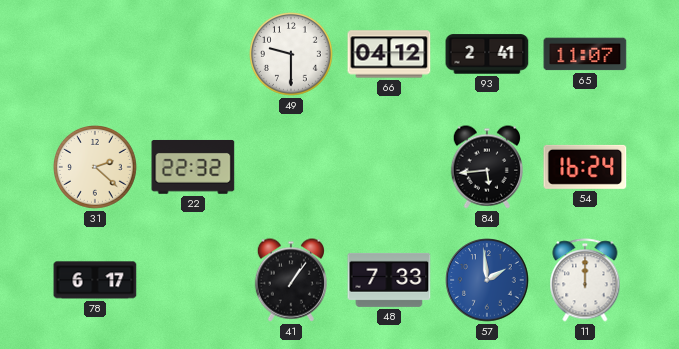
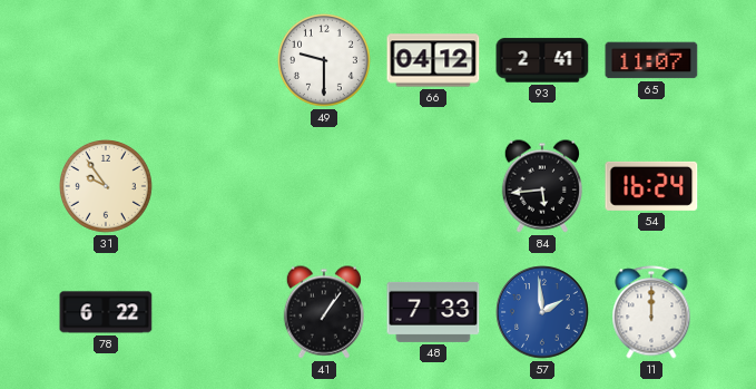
31: 2:22 -> 9:54 (107, 187)
22: 22:32 -> none (193, 167)
78: 6:17 -> 6:22 (106, 312)
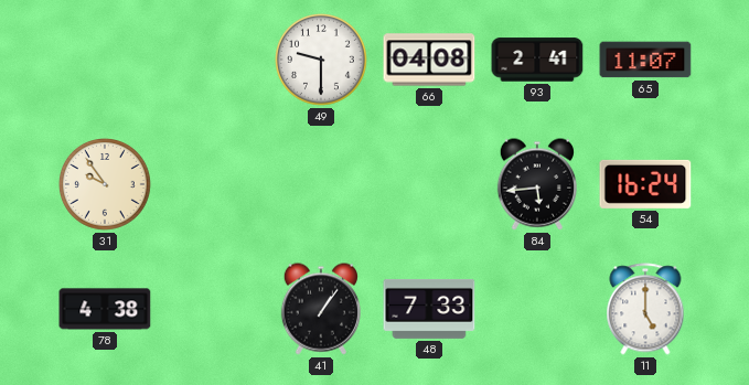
66: 04:12 -> 04:08 (429, 60)
78: 6:22 -> 4:38 (105, 309)
57: 1:59 -> none (542, 312)
11: 12:00 -> 5:00 (645, 309)
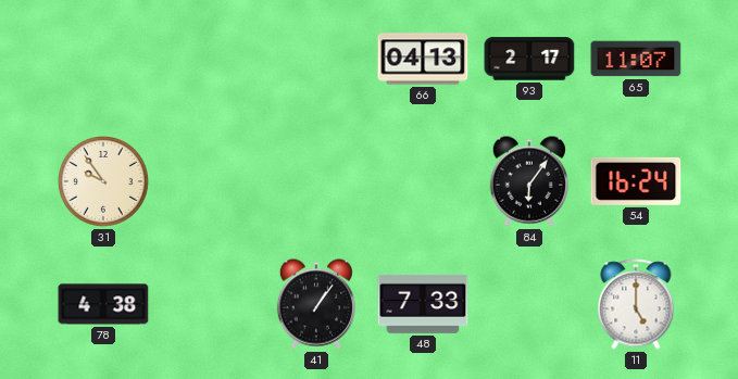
49: 9:30 -> none (322, 61)
66: 04:08 -> 04:13 (423, 59)
93: 2:41 -> 2:17 (529, 59)
84: 5:44 -> 6:06 (528, 181)
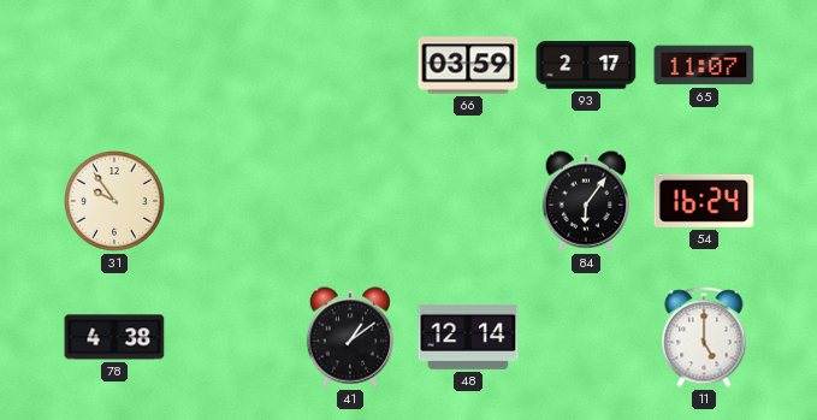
66: 04:13 -> 03:59 (468, 65)
41: 1:06 -> 1:09 (349, 337)
48: 7:33 -> 12:14 (468, 337)
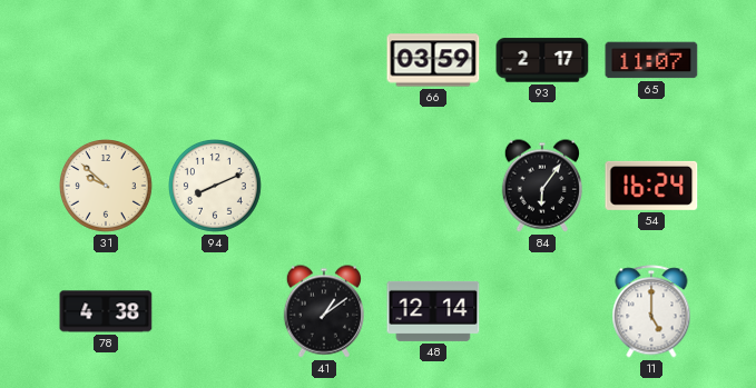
31: 9:54 -> 9:52 (107, 187)
94: none -> 8:11 (216, 187)
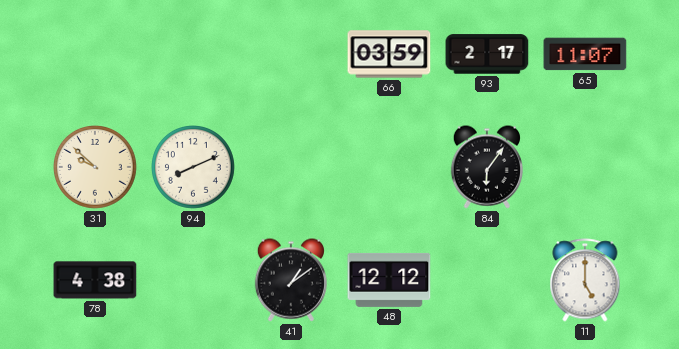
54: 16:24 -> none (651, 186)
48: 12:14 -> 12:12 (389, 280)
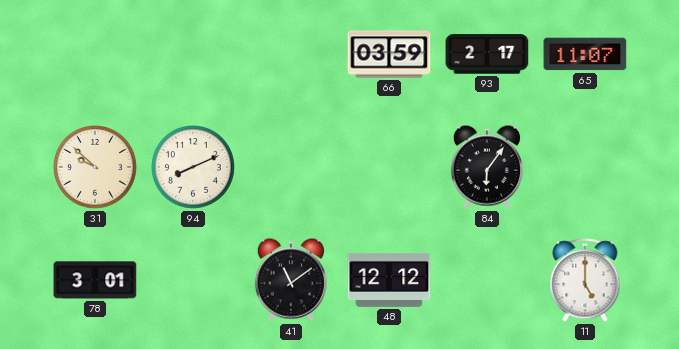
78: 4:38 -> 3:01 (95, 280)
41: 1:09 -> 11:09 (290, 280)
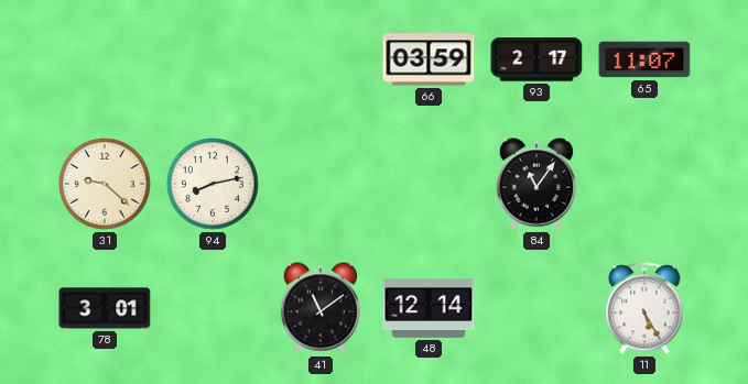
31: 9:52 -> 9:22 (106, 185)
94: 8:11 -> 8:13 (214, 185)
84: 6:06 -> 11:06 (535, 184)
48: 12:12 -> 12:14 (429, 308)
11: 5:00 -> 5:25 (644, 308)
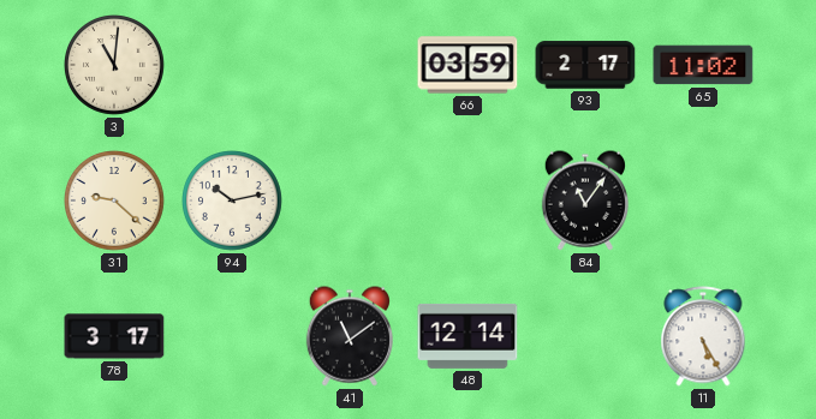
3: none -> 11:01 (115, 66)
65: 11:07 -> 11:02 (703, 65)
94: 8:13 -> 10:13 (233, 202)
78: 3:01 -> 3:17 (114, 336)
